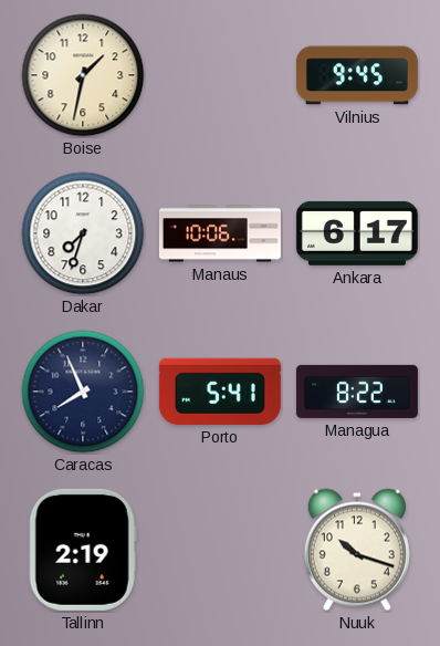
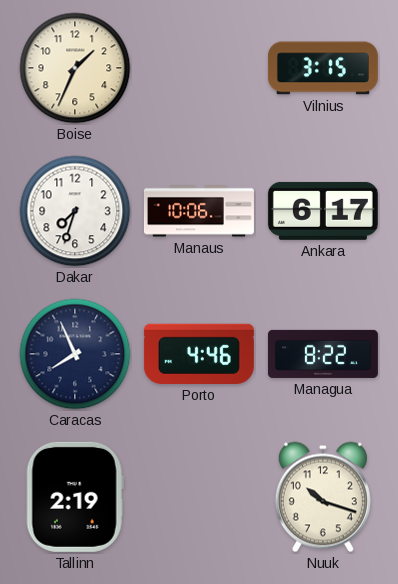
Boise: 1:32 -> 1:34 (75, 68)
Vilnius: 9:45 -> 3:15 (323, 68)
Porto: 5:41 -> 4:46 (199, 354)
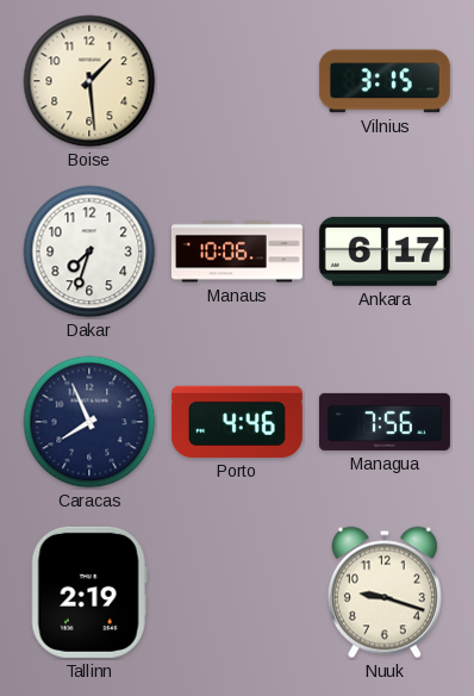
Boise: 1:34 -> 1:29 (89, 81)
Managua: 8:22 -> 7:56 (385, 422)
Nuuk: 10:18 -> 9:18 (385, 592)
